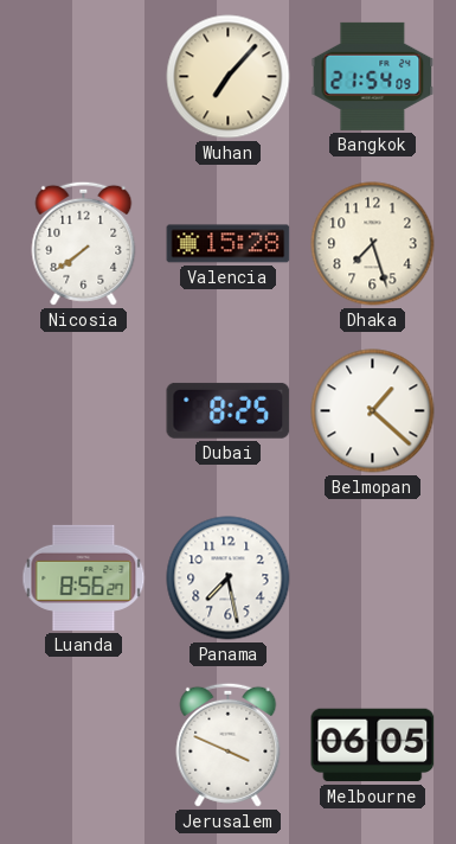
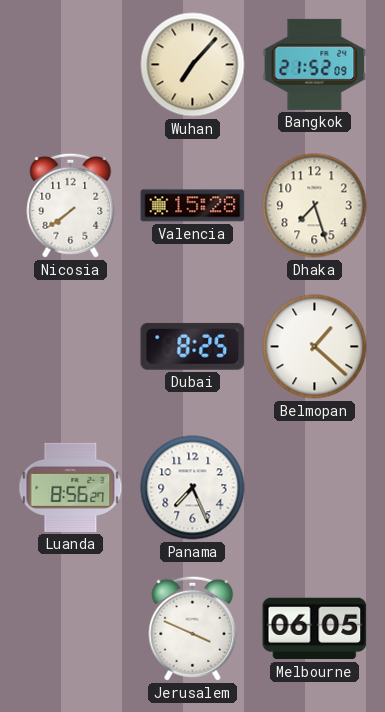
Bangkok: 21:54 -> 21:52 (315, 64)
Panama: 7:28 -> 7:26 (193, 488)
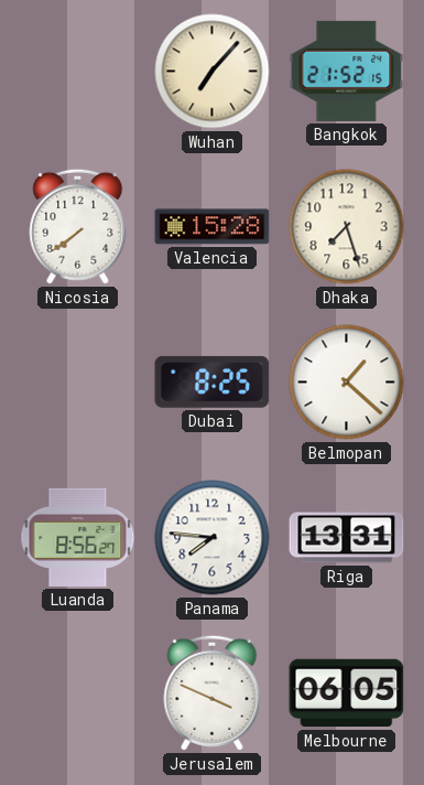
Bangkok: 21:52:09 -> 21:52:15 (347, 71)
Panama: 7:26 -> 7:46 (213, 538)
Riga: none -> 13:31 (347, 538)
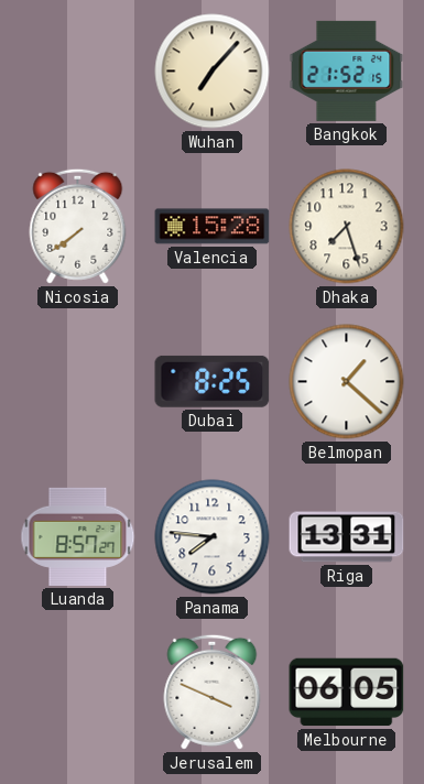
Luanda: 8:56 -> 8:57 (78, 536)
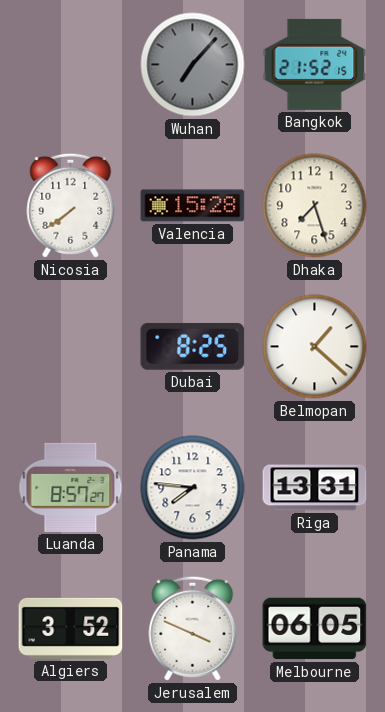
Wuhan dial: cream -> grey (193, 65)
Algiers: none -> 3:52 (71, 628)
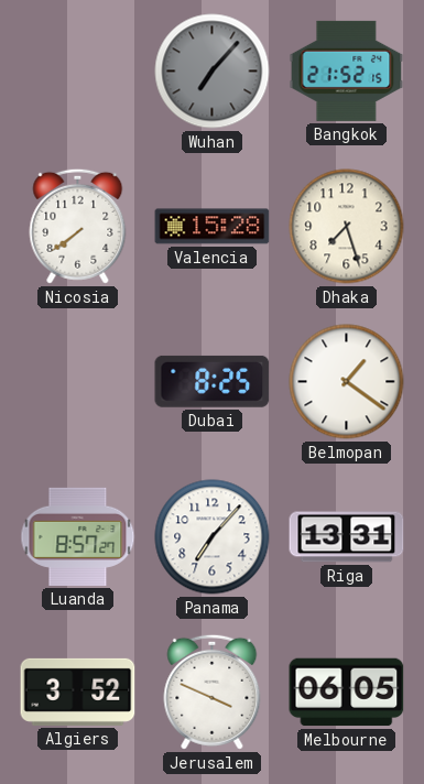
Belmopan: 1:22 -> 1:21 (347, 382)
Panama: 7:46 -> 7:07 (213, 537)
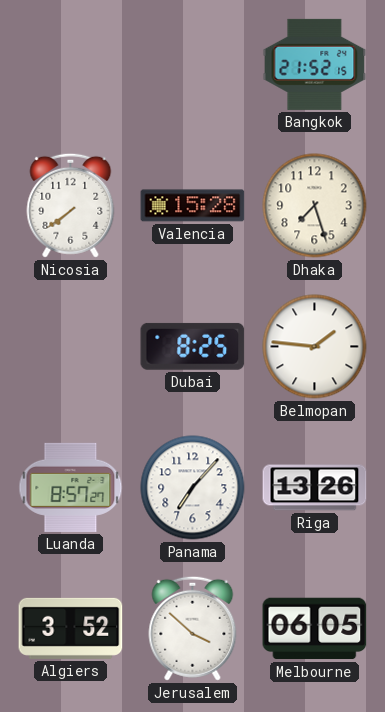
Wuhan: 7:07 -> none (213, 72)
Belmopan: 1:21 -> 1:46 (315, 347)
Riga: 13:31 -> 13:26 (315, 488)
Jerusalem: 3:49 -> 3:52 (193, 628)
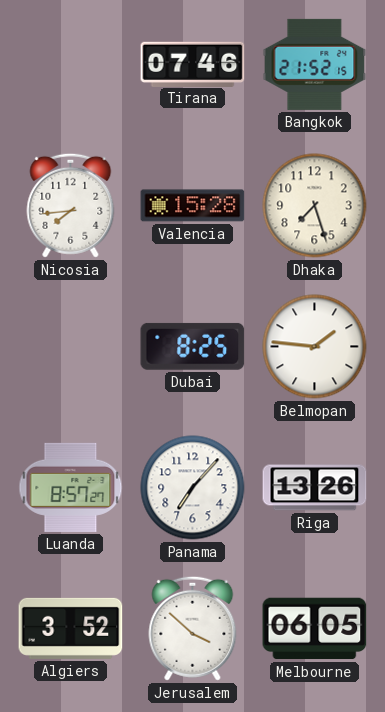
Tirana: none -> 07:46 (193, 64)
Nicosia: 7:39 -> 7:44 (71, 205)
